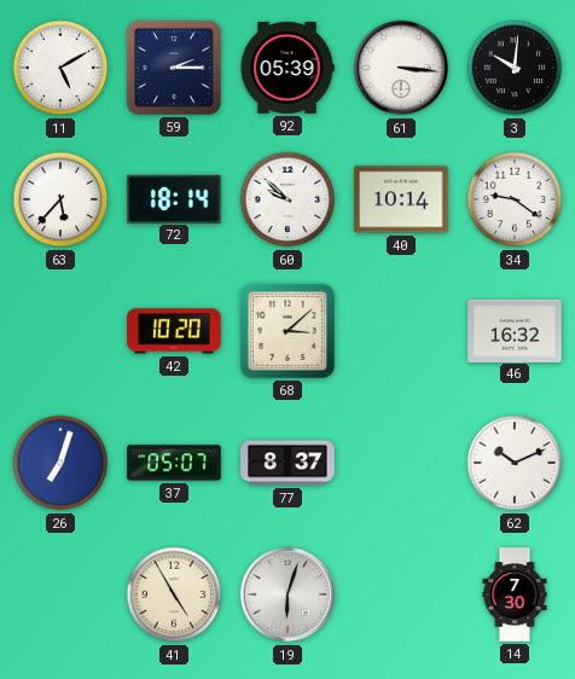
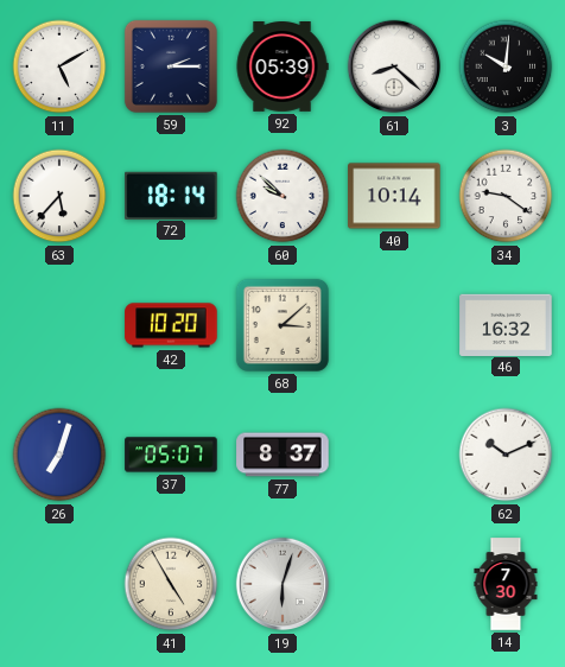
61: 3:16 -> 8:22 (394, 66)
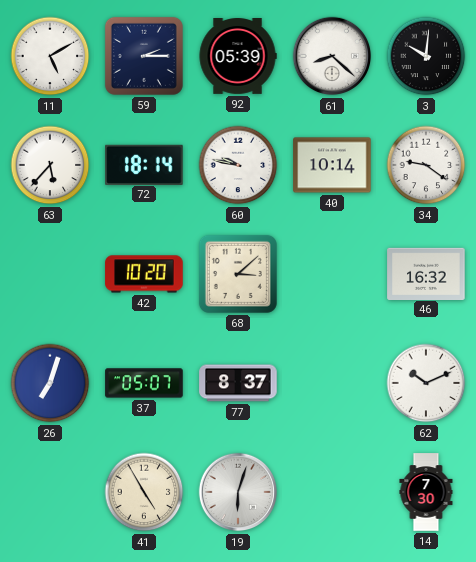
60: 9:52 -> 9:47 (238, 165)
